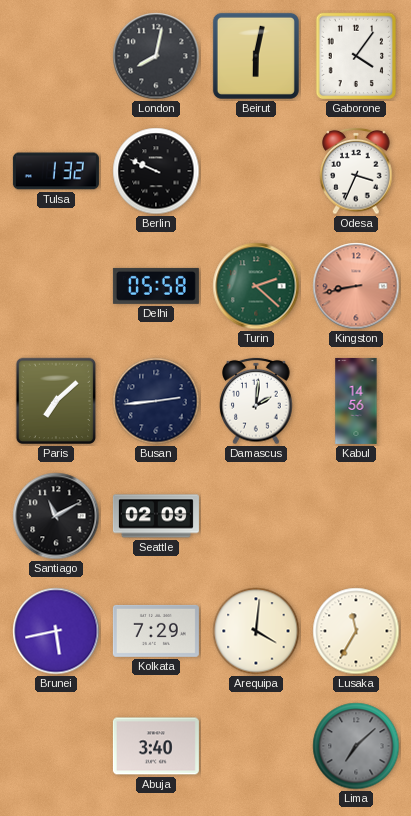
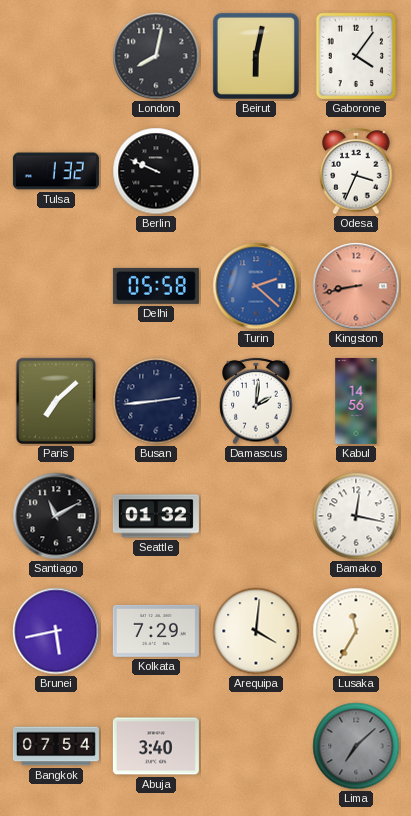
Turin dial: green -> blue (256, 286)
Seattle: 02:09 -> 01:32 (156, 516)
Bamako: none -> 12:17 (356, 516)
Bangkok: none -> 07:54 (56, 746)
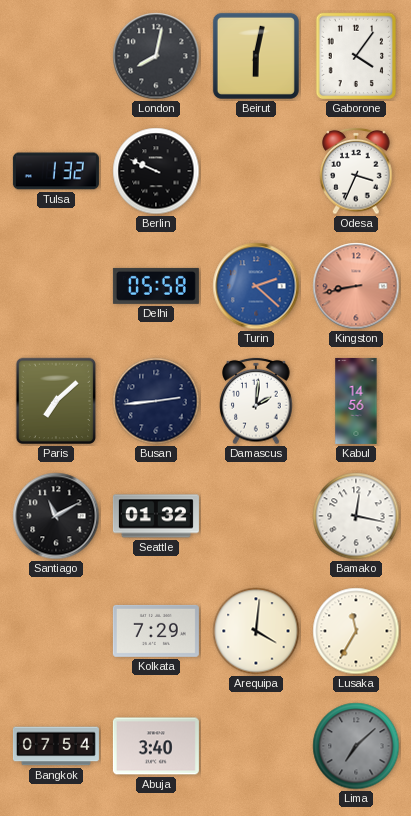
Brunei: 5:43 -> none (56, 631)
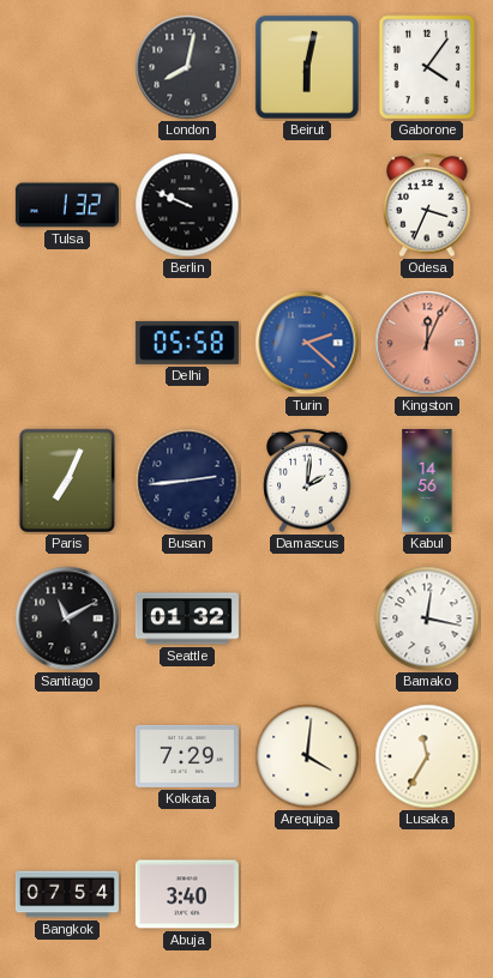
Kingston: 8:43 -> 12:04 (427, 343)
Paris: 7:08 -> 7:04 (67, 481)
Lima: 7:08 -> none (356, 746)
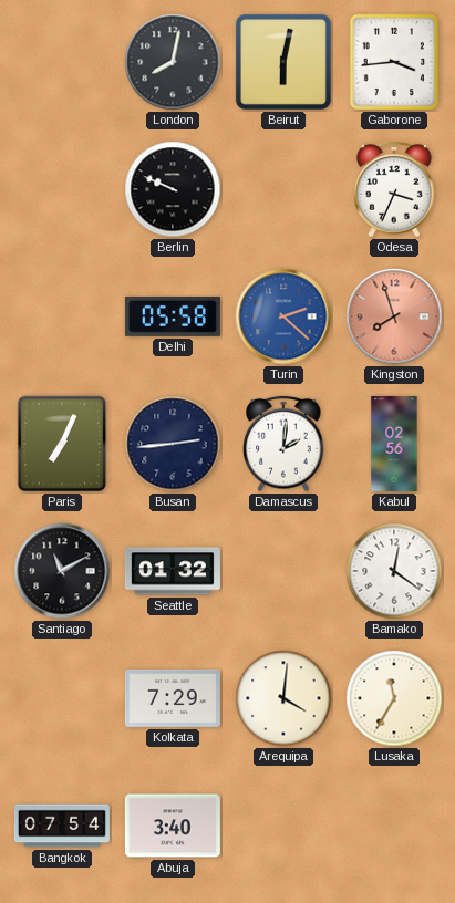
Gaborone: 4:06 -> 3:44 (394, 62)
Tulsa: 1:32 -> none (67, 205)
Kingston: 12:04 -> 7:57 (394, 316)
Kabul: 14:56 -> 02:56 (394, 444)
Bamako: 12:17 -> 12:21 (394, 571)
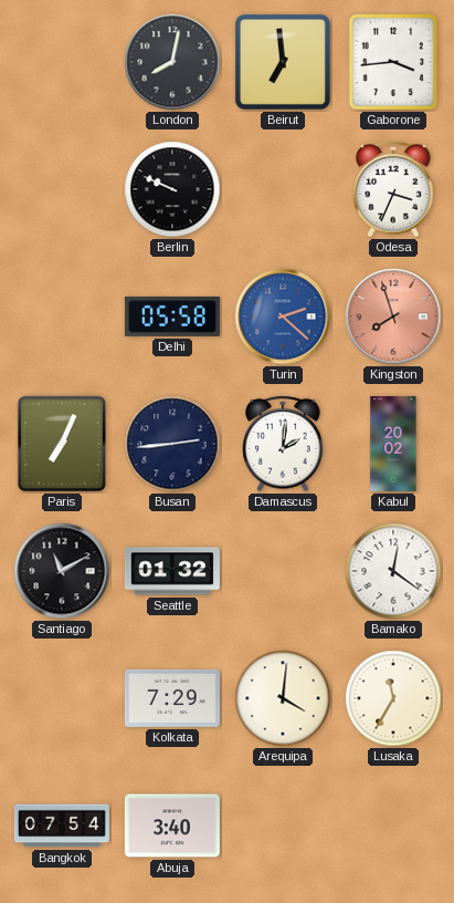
Beirut: 6:02 -> 6:59 (283, 62)
Kabul: 02:56 -> 20:02 (393, 444)
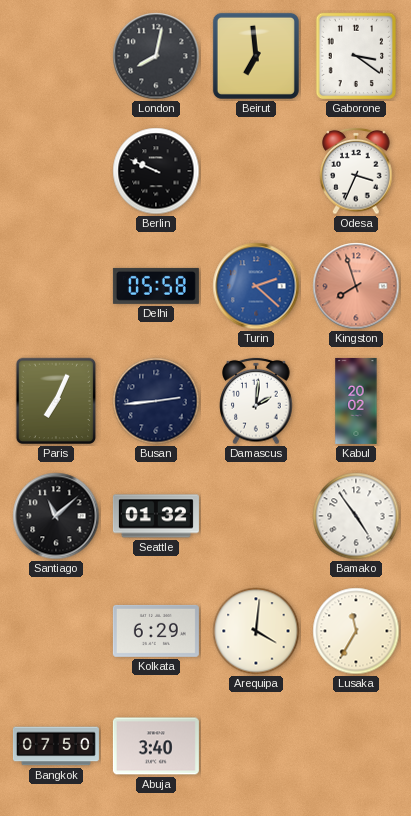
Gaborone: 3:44 -> 3:21 (356, 56)
Santiago: 11:10 -> 11:08 (56, 516)
Bamako: 12:21 -> 4:54 (356, 516)
Kolkata: 7:29 -> 6:29 (156, 631)
Bangkok: 07:54 -> 07:50 (56, 746)
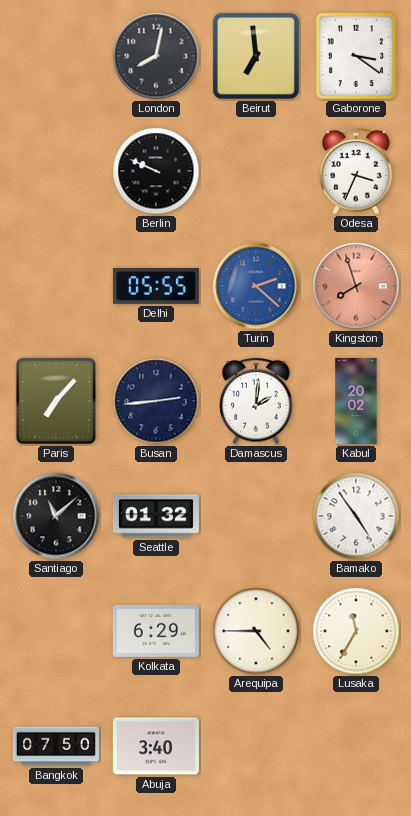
Delhi: 05:58 -> 05:55 (156, 286)
Paris: 7:04 -> 7:07 (56, 401)
Arequipa: 4:01 -> 4:45 (256, 631)
